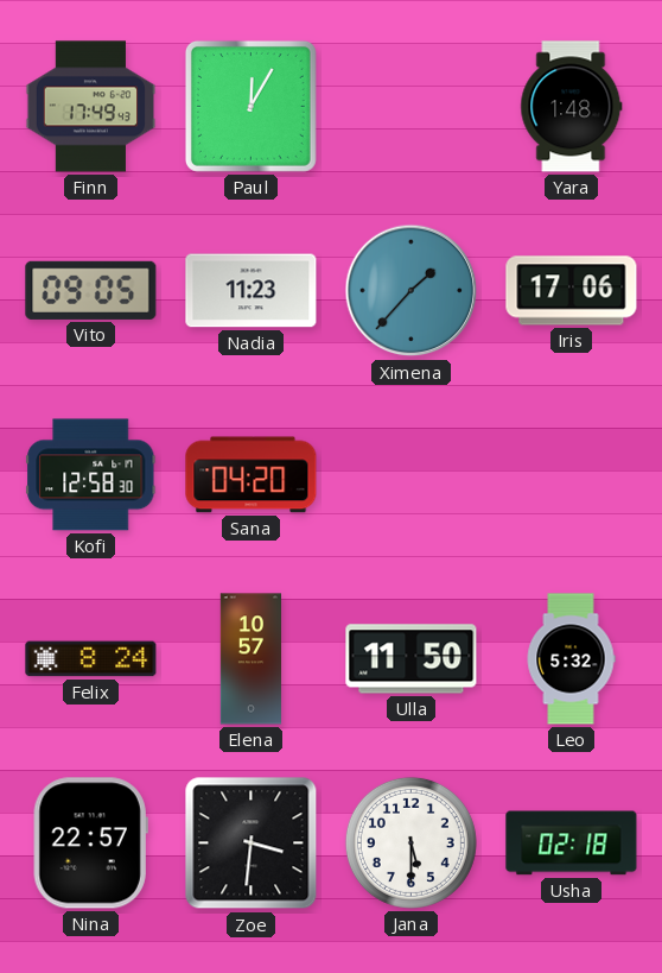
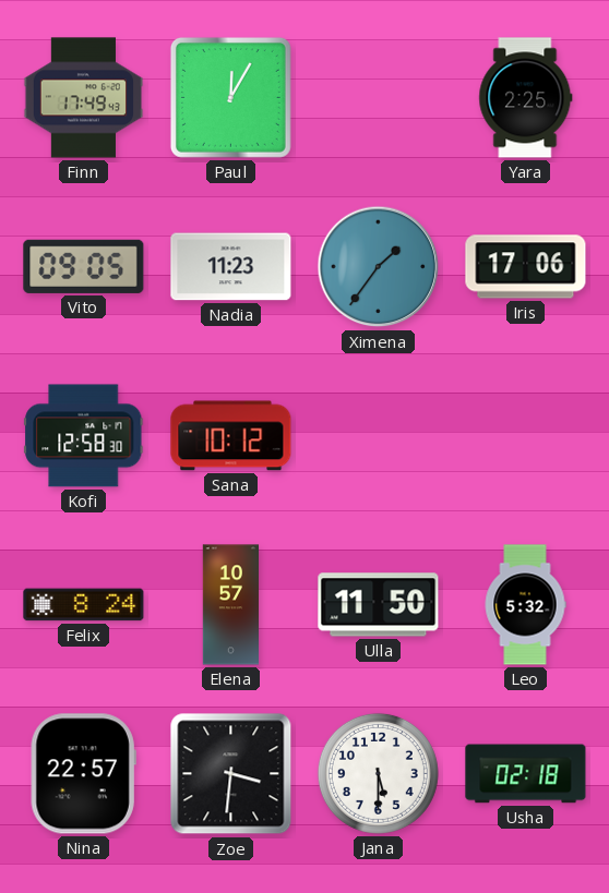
Yara: 1:48 -> 2:25 (526, 98)
Ximena: 1:37 -> 1:36 (379, 267)
Sana: 04:20 -> 10:12 (231, 436)
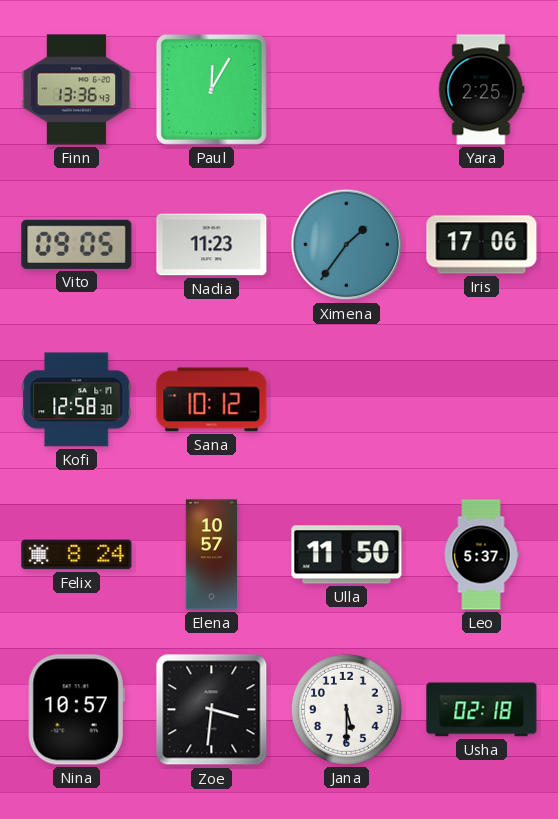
Finn: 17:49 -> 13:36 (77, 90)
Leo: 5:32 -> 5:37 (481, 555)
Nina: 22:57 -> 10:57 (76, 710)
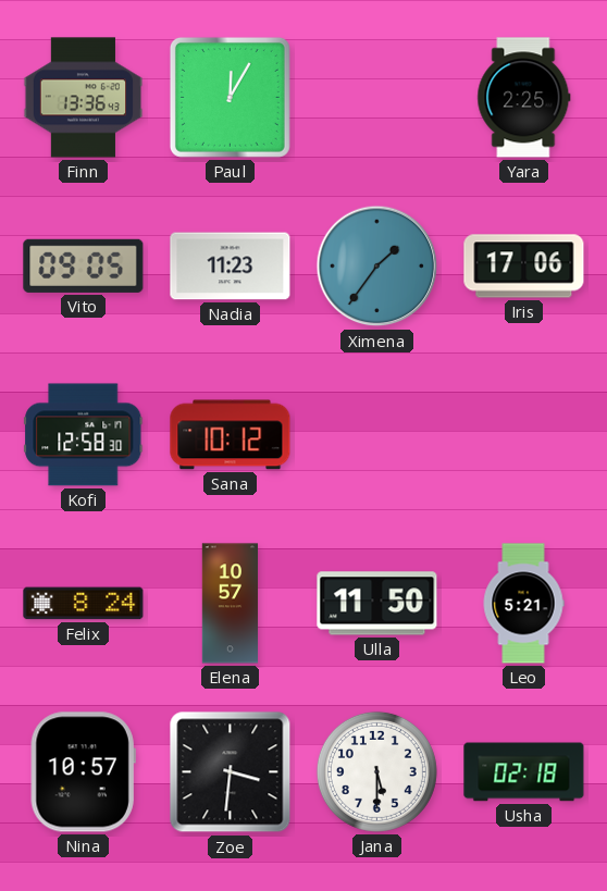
Leo: 5:37 -> 5:21 (523, 604)
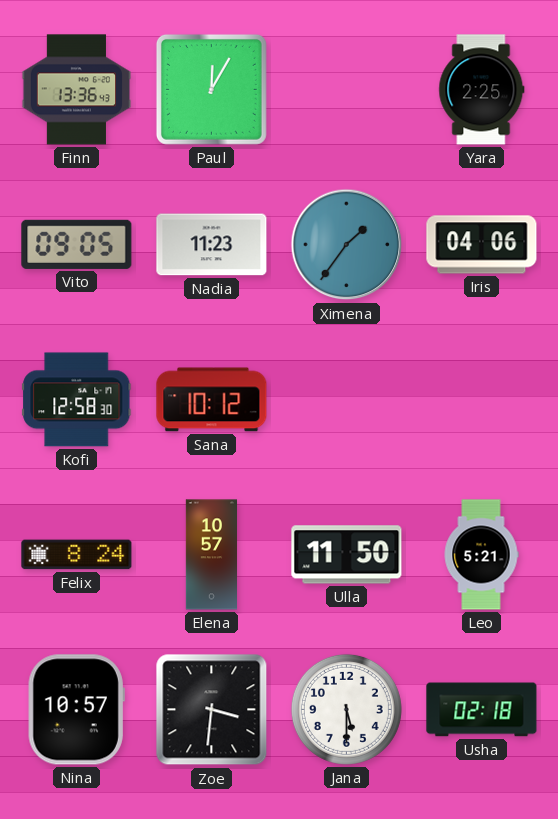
Iris: 17:06 -> 04:06 (482, 245)
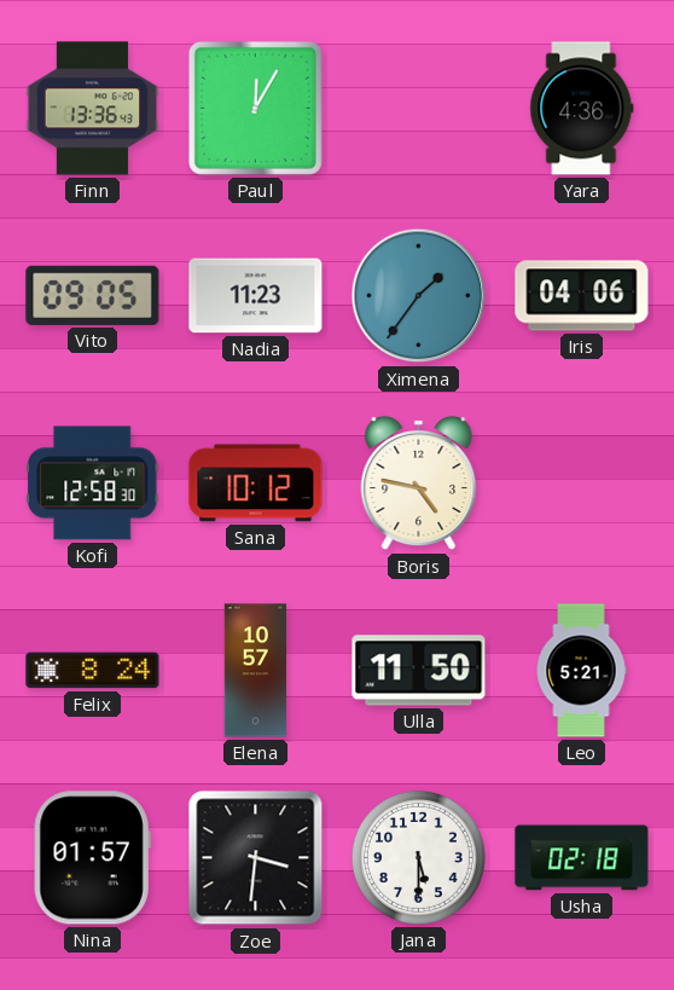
Yara: 2:25 -> 4:36 (582, 109)
Boris: none -> 4:47 (419, 484)
Nina: 10:57 -> 01:57 (92, 858)
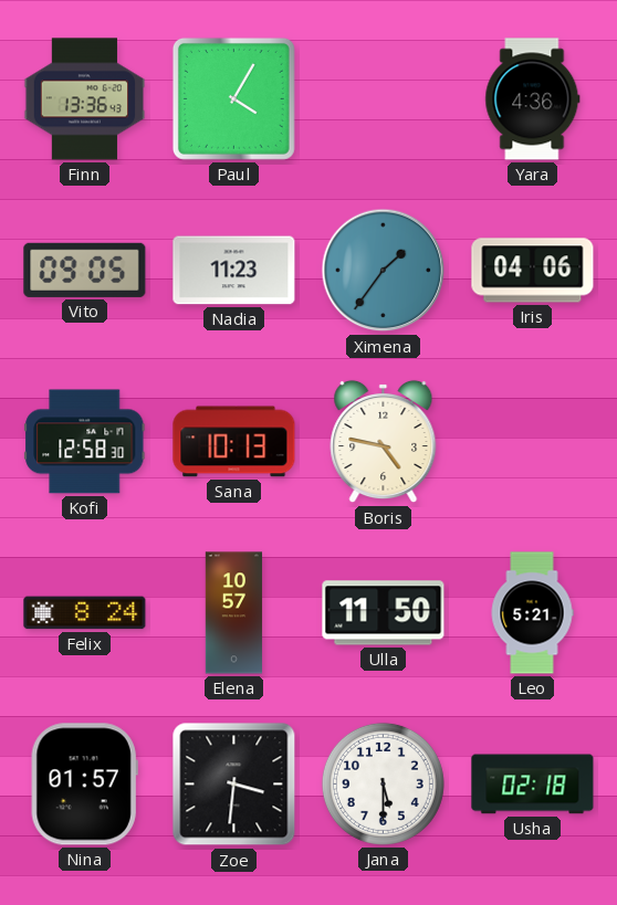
Paul: 12:05 -> 4:05 (233, 98)
Sana: 10:12 -> 10:13 (234, 442)
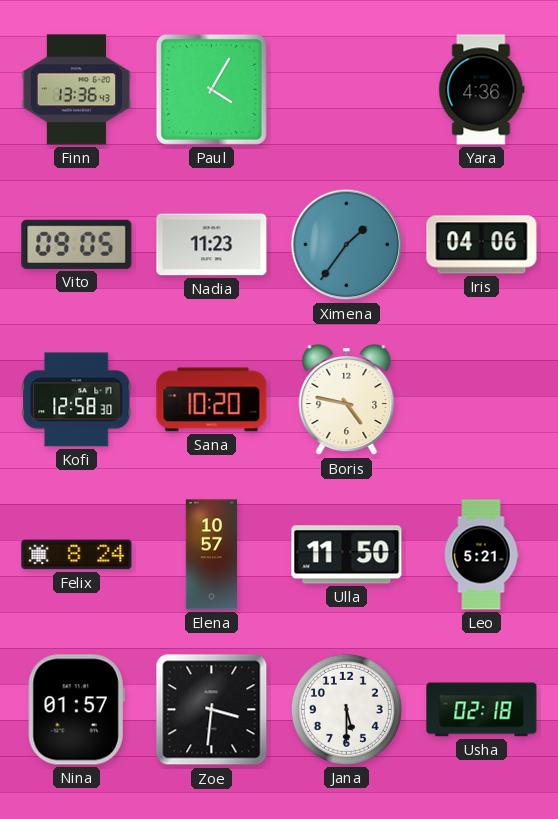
Sana: 10:13 -> 10:20 (212, 400)
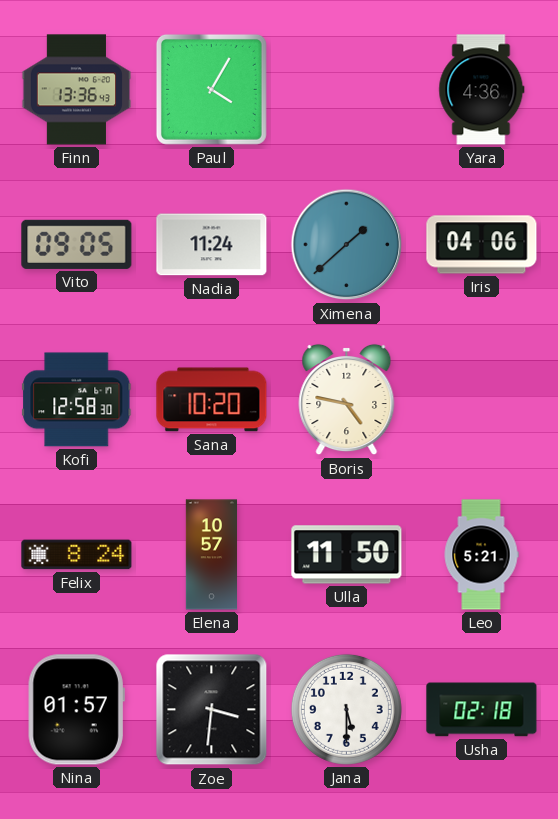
Nadia: 11:23 -> 11:24 (212, 245)
Ximena: 1:36 -> 1:38 (347, 245)
